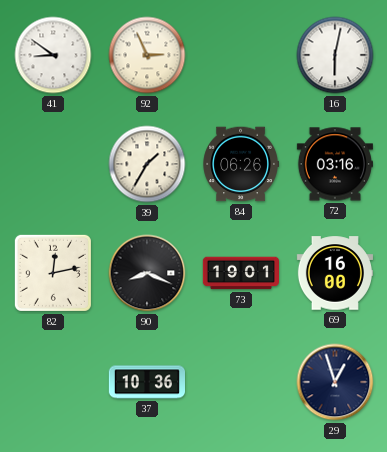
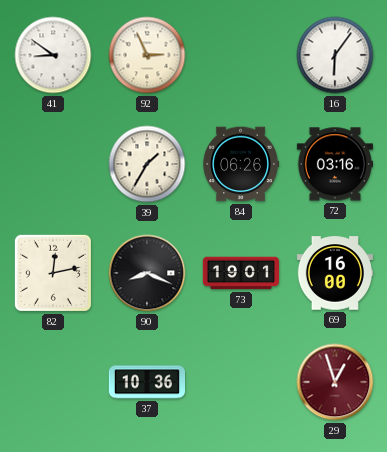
16: 6:02 -> 6:06 (335, 55)
29 dial: navy -> burgundy (335, 382)
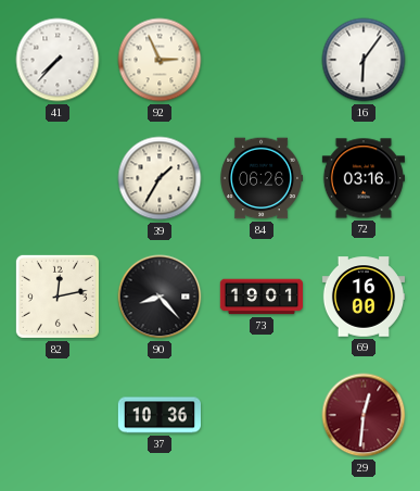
41: 8:51 -> 7:37 (58, 60)
90: 8:19 -> 8:23 (160, 297)
29: 12:57 -> 12:31 (364, 415)
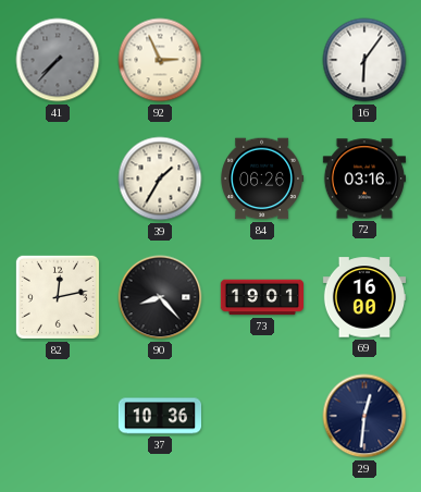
41 dial: white -> grey (58, 60)
29 dial: burgundy -> navy (364, 416)
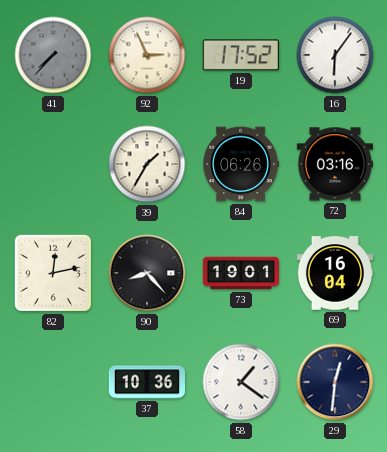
19: none -> 17:52 (241, 55)
69: 16:00 -> 16:04 (334, 273)
58: none -> 1:21 (241, 382)
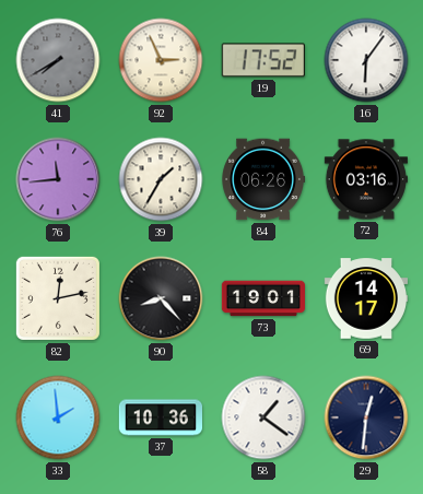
41: 7:37 -> 7:40 (58, 60)
76: none -> 11:44 (58, 179)
69: 16:04 -> 14:17 (365, 298)
33: none -> 1:59 (58, 417)
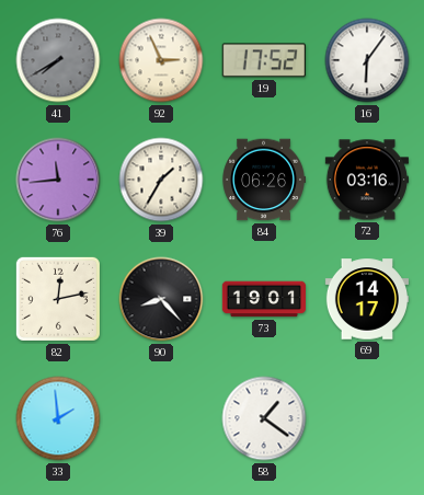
37: 10:36 -> none (160, 417)
29: 12:31 -> none (366, 417)
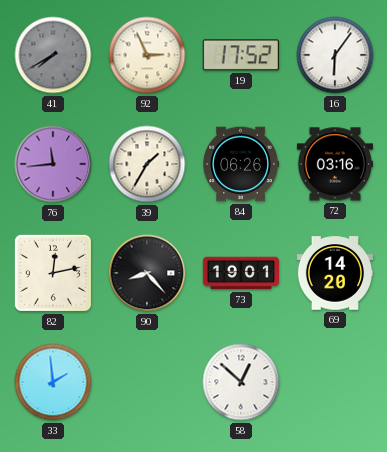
69: 14:17 -> 14:20 (334, 273)
58: 1:21 -> 12:52 (241, 382)
